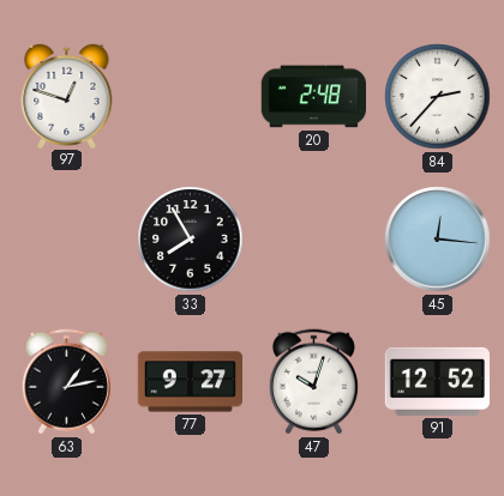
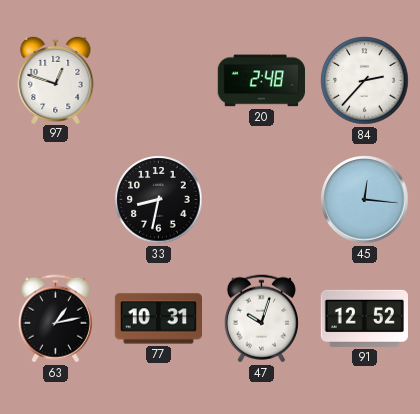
33: 7:55 -> 8:32 (159, 200)
77: 9:27 -> 10:31 (158, 319)
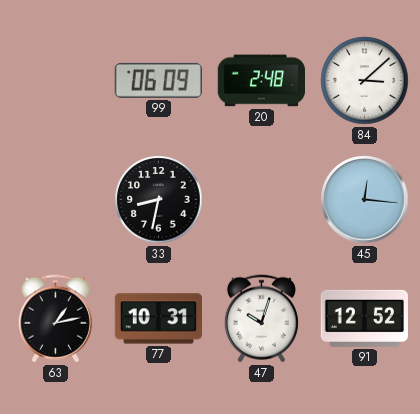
97: 12:48 -> none (56, 79)
99: none -> 06:09 (158, 80)
84: 2:37 -> 3:08 (365, 81)
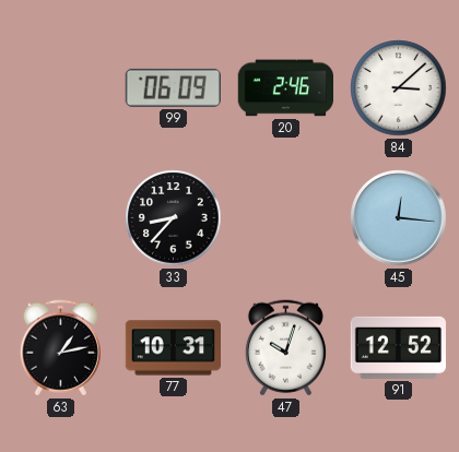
20: 2:48 -> 2:46 (285, 88)
33: 8:32 -> 8:37 (174, 218)
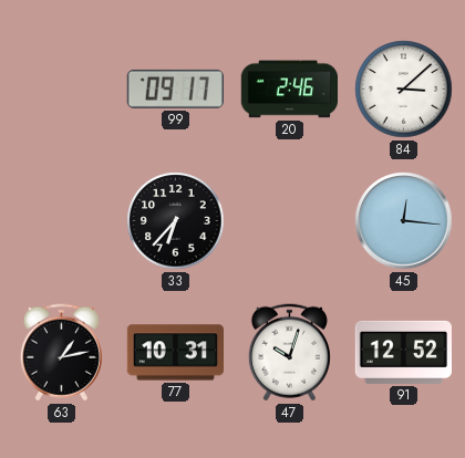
99: 06:09 -> 09:17 (175, 89)
33: 8:37 -> 6:37 (176, 221)
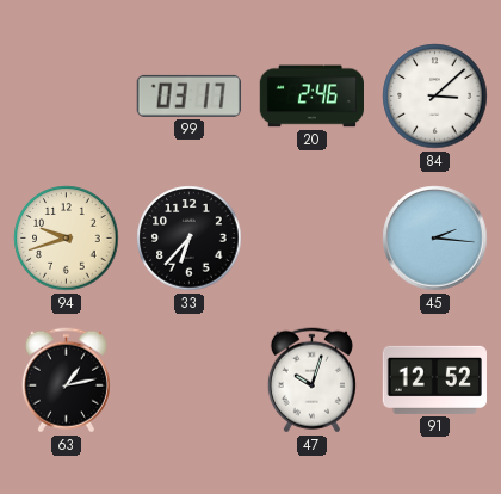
99: 09:17 -> 03:17 (188, 95)
94: none -> 9:42 (67, 239)
45: 12:16 -> 2:16 (435, 239)
77: 10:31 -> none (175, 353)
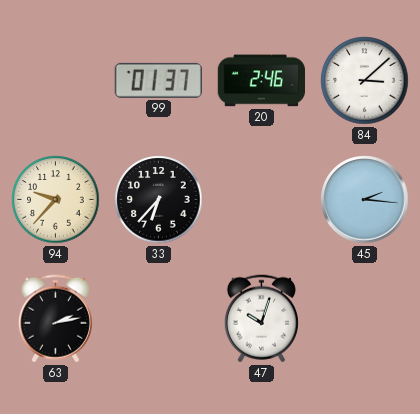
99: 03:17 -> 01:37 (158, 80)
94: 9:42 -> 9:37 (56, 200)
63: 1:13 -> 2:13 (55, 319)
91: 12:52 -> none (434, 379)
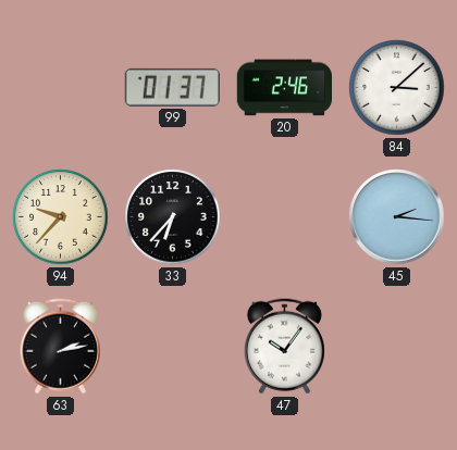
47: 10:03 -> 10:06 (284, 347)
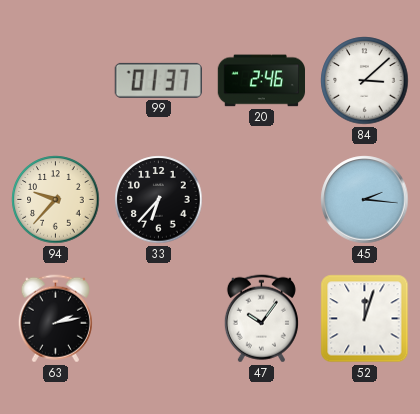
52: none -> 12:03 (365, 319)
